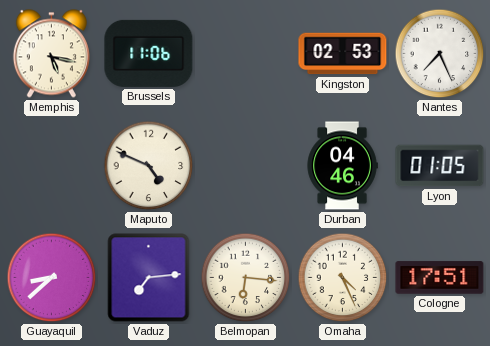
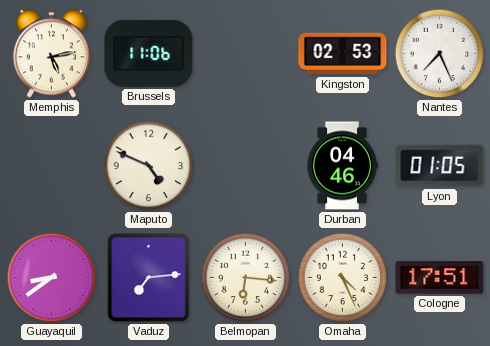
Memphis: 5:17 -> 5:13 (51, 54)
Guayaquil: 8:38 -> 8:39 (52, 278)
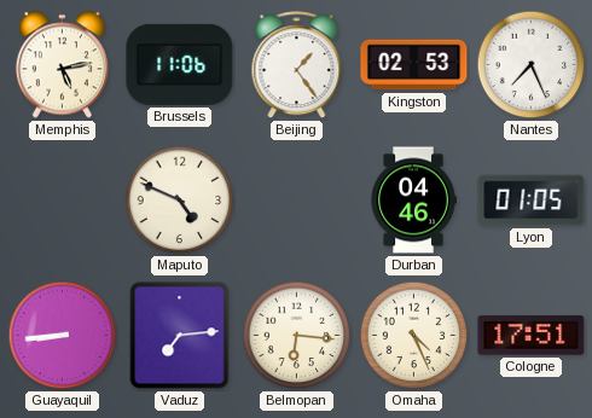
Beijing: none -> 1:24 (297, 65)
Guayaquil: 8:39 -> 8:44 (63, 336)
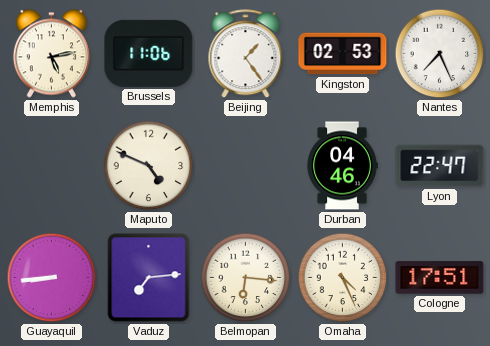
Lyon: 01:05 -> 22:47 (440, 166)
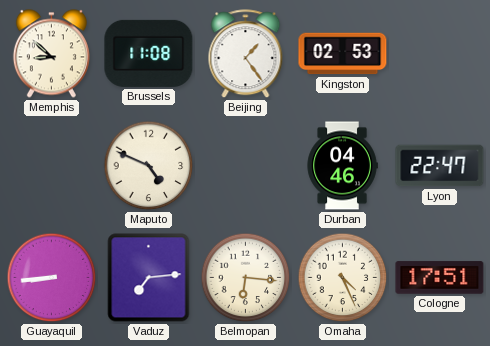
Memphis: 5:13 -> 8:52 (51, 54)
Brussels: 11:06 -> 11:08 (149, 53)
Nantes: 7:26 -> none (440, 54)
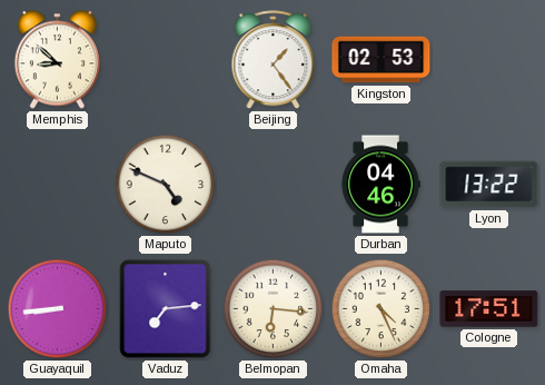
Brussels: 11:08 -> none (149, 53)
Lyon: 22:47 -> 13:22 (489, 185)
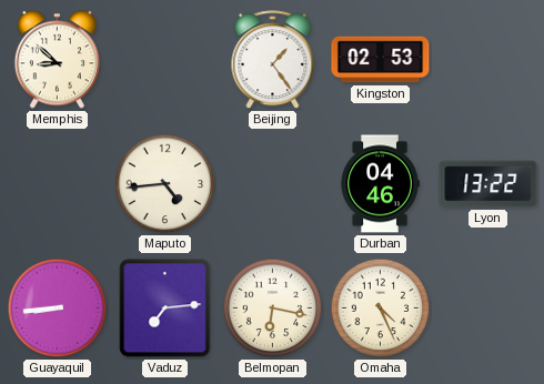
Maputo: 4:49 -> 4:44 (165, 184)
Belmopan: 6:16 -> 6:17 (273, 309)
Cologne: 17:51 -> none (489, 309)
